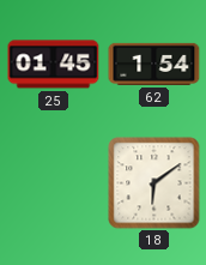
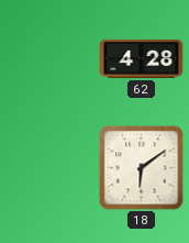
25: 01:45 -> none (54, 65)
62: 1:54 -> 4:28 (142, 58)
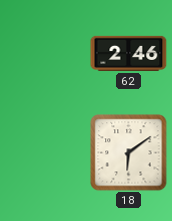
62: 4:28 -> 2:46 (129, 53)
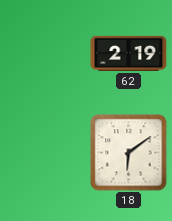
62: 2:46 -> 2:19 (129, 53)
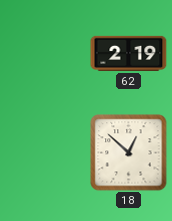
18: 6:09 -> 12:52 (129, 153)
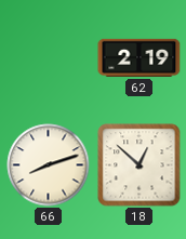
66: none -> 8:12 (49, 165)
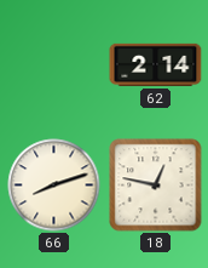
62: 2:19 -> 2:14 (156, 64)
18: 12:52 -> 12:47 (156, 186)
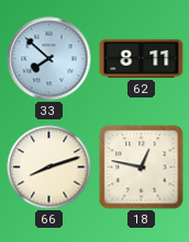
33: none -> 7:52 (49, 59)
62: 2:14 -> 8:11 (142, 58)
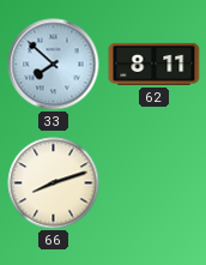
18: 12:47 -> none (142, 168)
